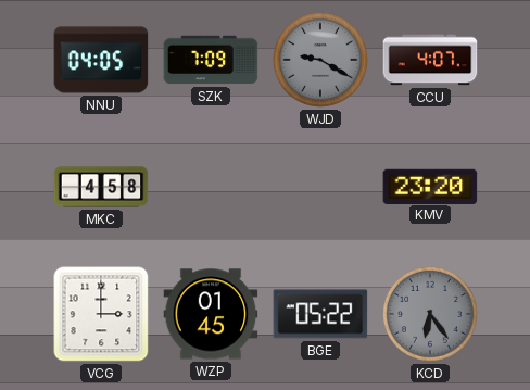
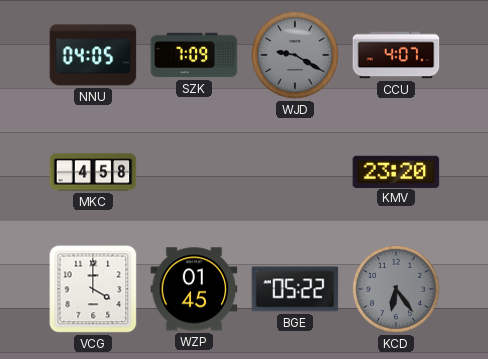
VCG: 3:00 -> 4:00 (93, 289)
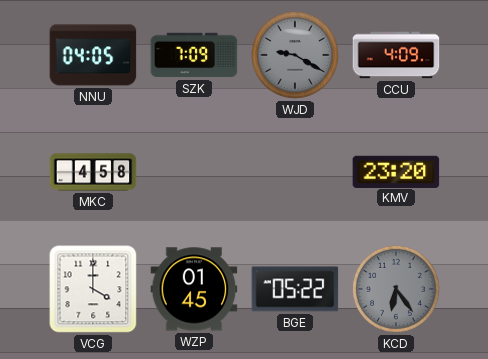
CCU: 4:07 -> 4:09 (396, 55)
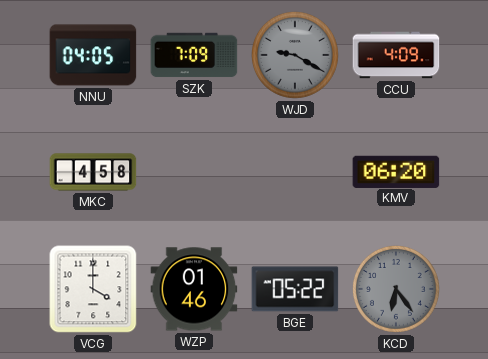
KMV: 23:20 -> 06:20 (396, 171)
WZP: 01:45 -> 01:46 (194, 289)
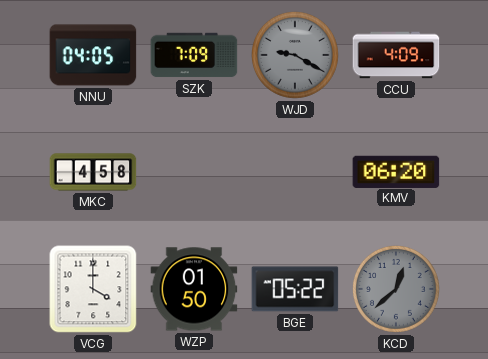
WZP: 01:46 -> 01:50 (194, 289)
KCD: 6:24 -> 12:38 (396, 289)
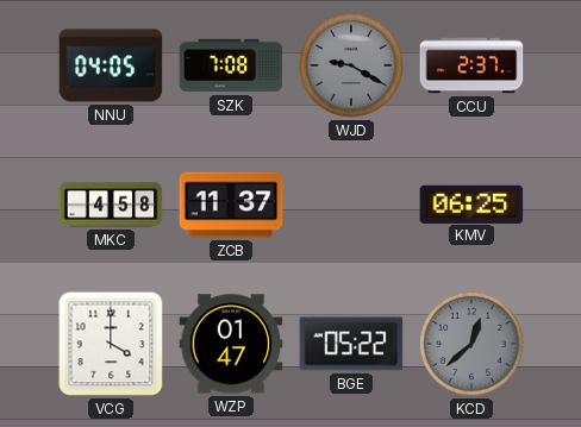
SZK: 7:09 -> 7:08 (231, 65)
CCU: 4:09 -> 2:37 (471, 65)
ZCB: none -> 11:37 (231, 205)
KMV: 06:20 -> 06:25 (471, 203)
WZP: 01:50 -> 01:47 (231, 344)
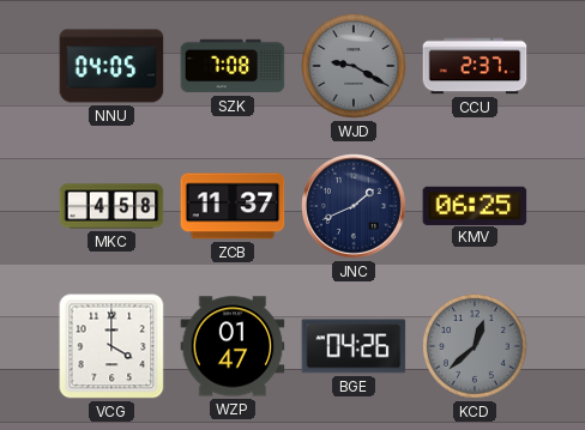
JNC: none -> 1:41 (355, 207)
BGE: 05:22 -> 04:26 (354, 346)
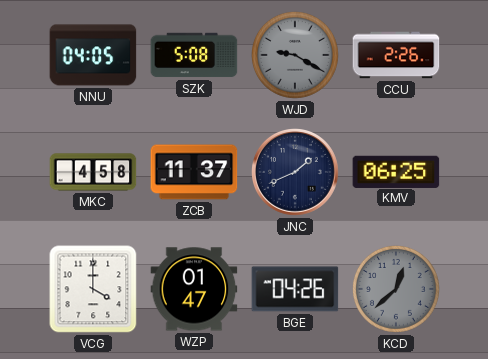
SZK: 7:08 -> 5:08 (194, 55)
CCU: 2:37 -> 2:26 (396, 55)
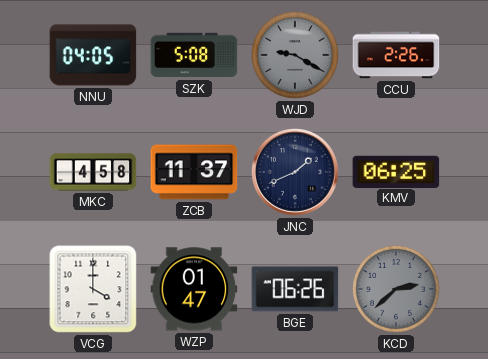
BGE: 04:26 -> 06:26 (295, 289)
KCD: 12:38 -> 2:38 (396, 289)
